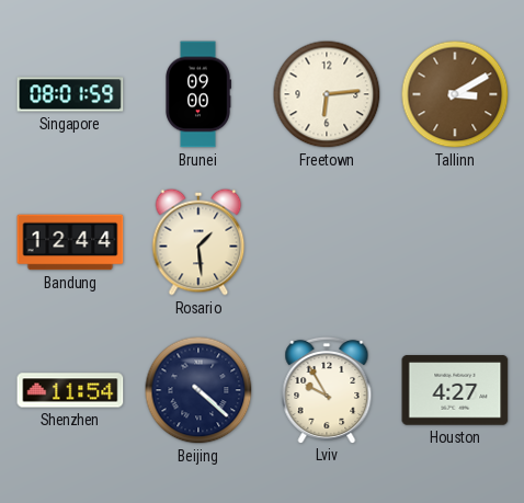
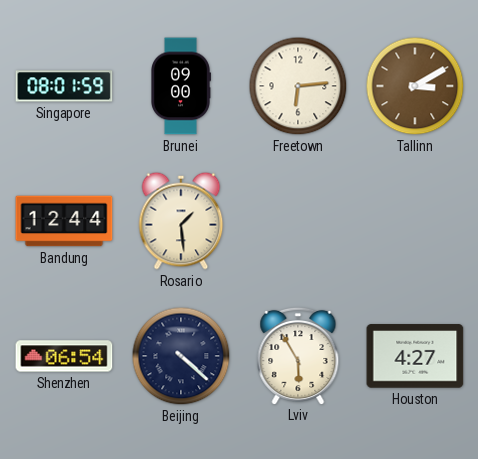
Shenzhen: 11:54 -> 06:54 (64, 356)
Lviv: 9:55 -> 5:55 (298, 355)
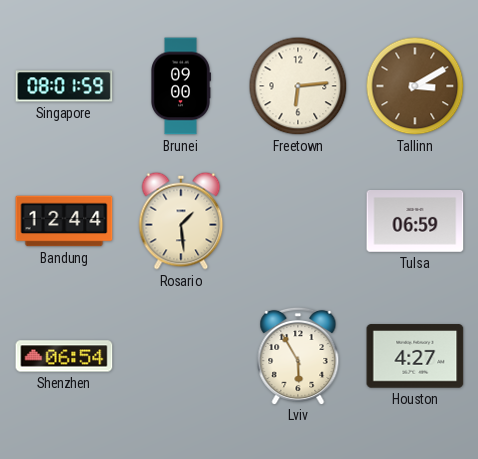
Tulsa: none -> 06:59 (415, 222)
Beijing: 4:22 -> none (181, 356)
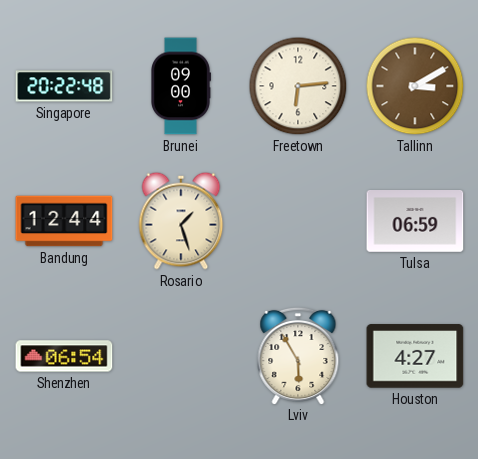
Singapore: 08:01 -> 20:22 (64, 86)
Rosario: 1:29 -> 1:27 (181, 221)
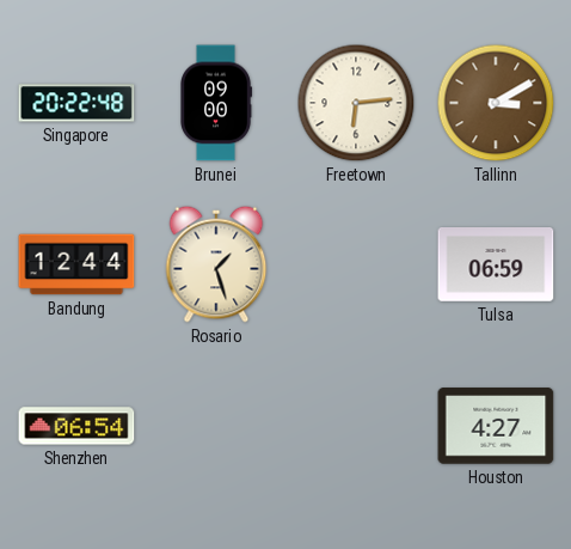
Lviv: 5:55 -> none (298, 355)
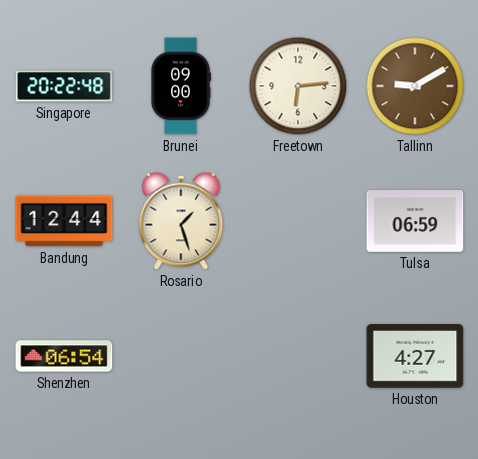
Tallinn: 3:10 -> 9:10 (415, 86)
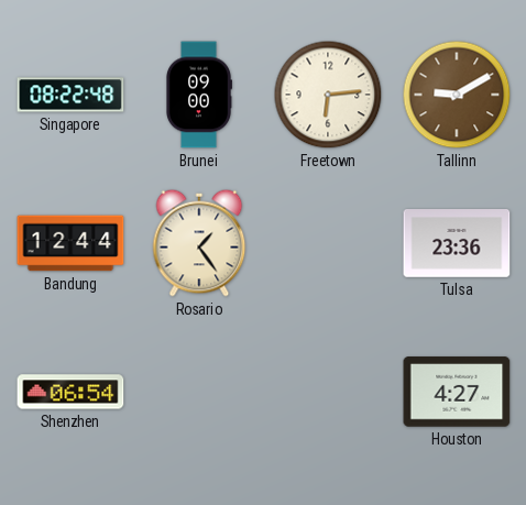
Singapore: 20:22 -> 08:22 (70, 95)
Rosario: 1:27 -> 1:24 (199, 243)
Tulsa: 06:59 -> 23:36 (457, 244)
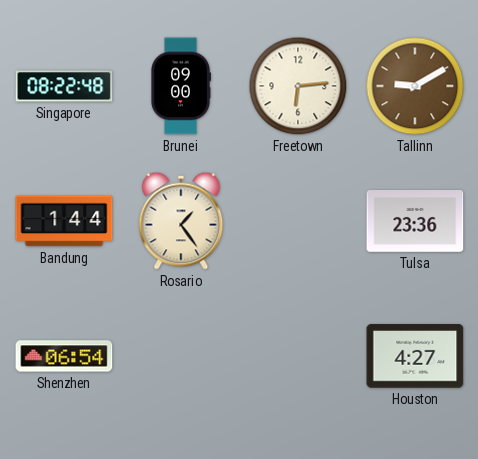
Bandung: 12:44 -> 1:44 (64, 221)
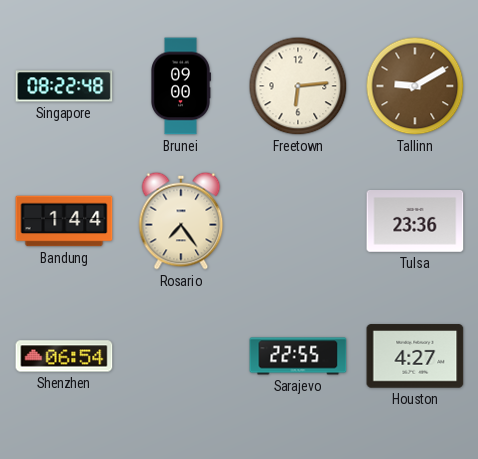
Rosario: 1:24 -> 7:24 (181, 221)
Sarajevo: none -> 22:55 (298, 356)
